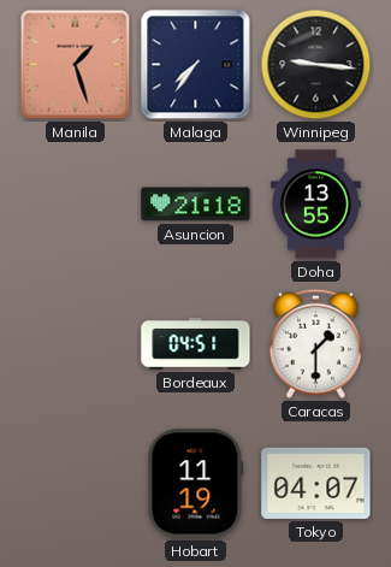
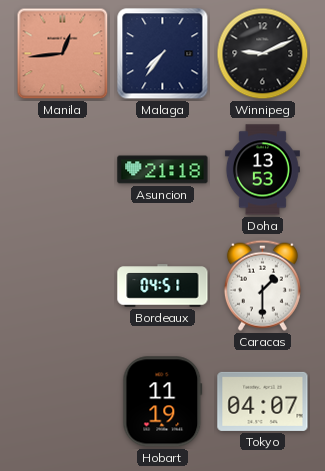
Manila: 1:27 -> 12:44 (63, 54)
Winnipeg: 9:16 -> 9:11 (263, 54)
Doha: 13:55 -> 13:53 (262, 170)
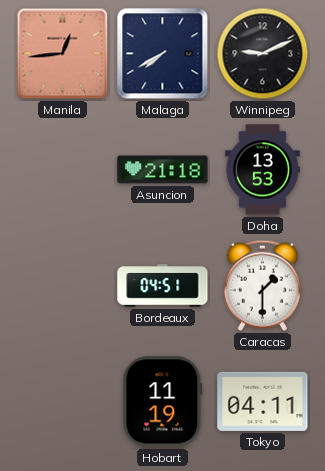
Malaga: 7:36 -> 7:40 (163, 54)
Tokyo: 04:07 -> 04:11 (263, 401)
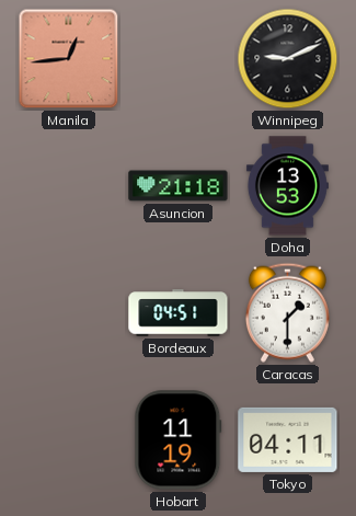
Malaga: 7:40 -> none (163, 54)
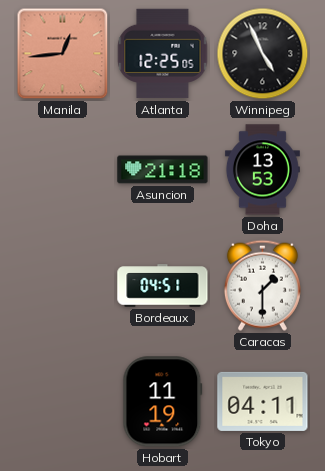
Atlanta: none -> 12:25 (163, 54)
Winnipeg: 9:11 -> 4:56 (263, 54)
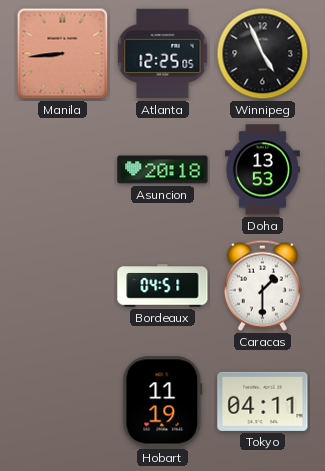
Manila: 12:44 -> 8:44 (63, 54)
Asuncion: 21:18 -> 20:18 (163, 170)
